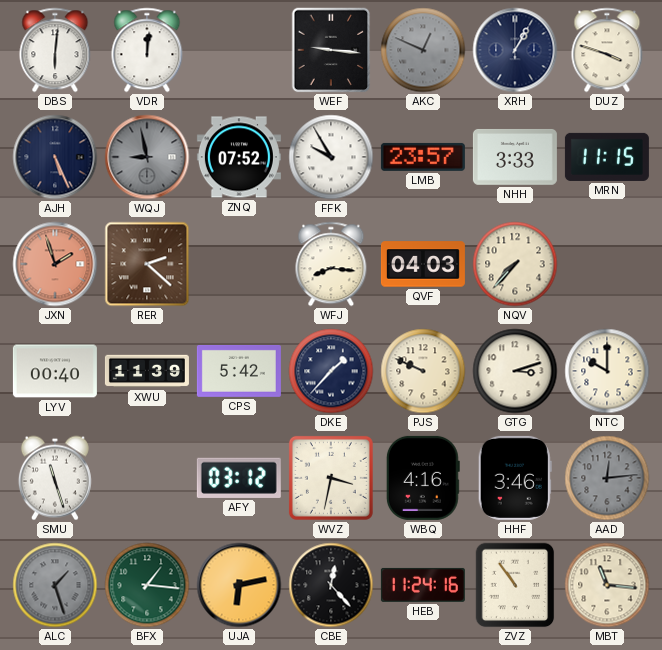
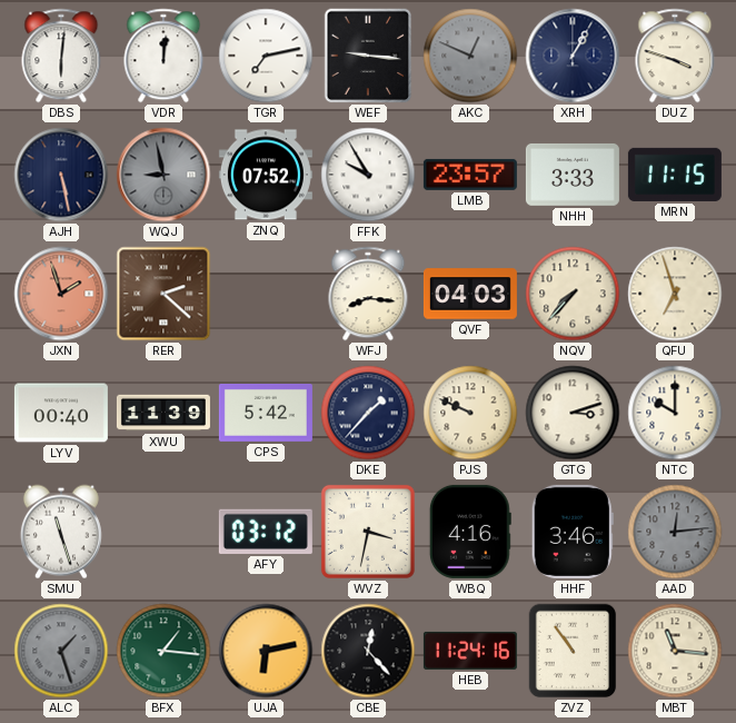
TGR: none -> 7:13 (266, 56)
AJH: 5:26 -> 5:28 (61, 175)
QFU: none -> 6:57 (675, 294)
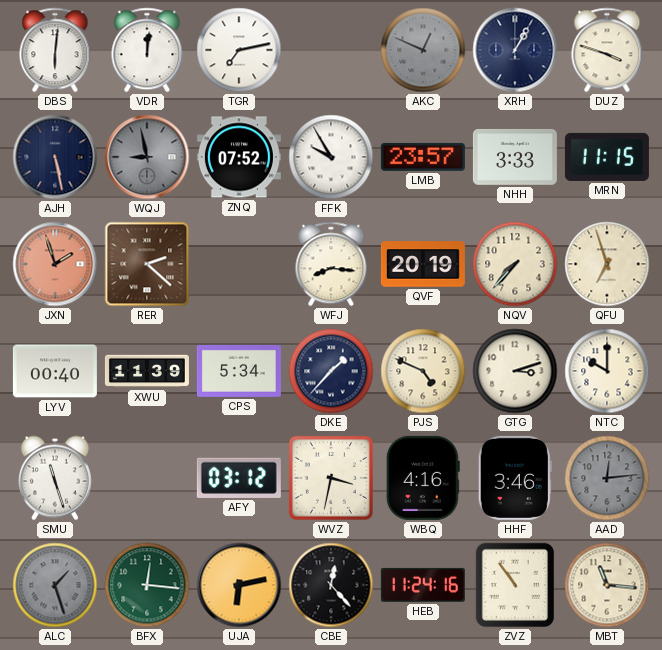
WEF: 9:16 -> none (368, 56)
QVF: 04:03 -> 20:19 (423, 264)
CPS: 5:42 -> 5:34 (239, 371)
PJS: 9:49 -> 4:49 (423, 371)
BFX: 1:16 -> 12:16 (147, 585)
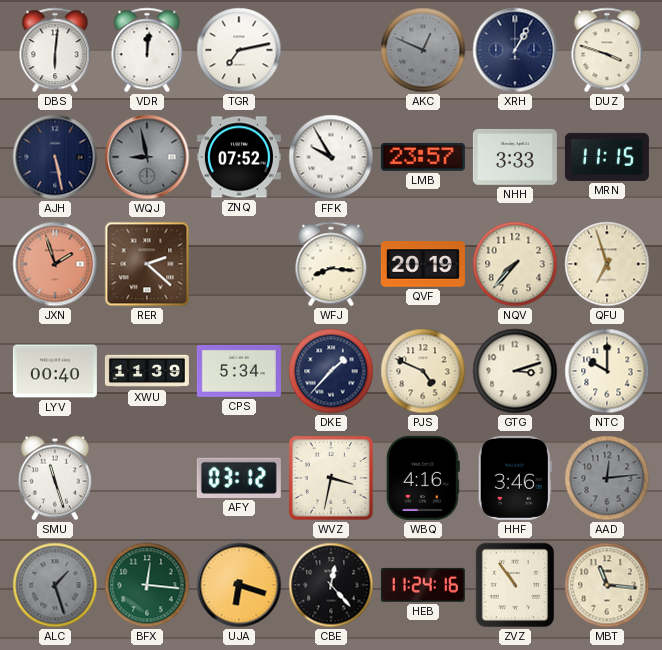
UJA: 6:13 -> 6:18 (239, 585)
